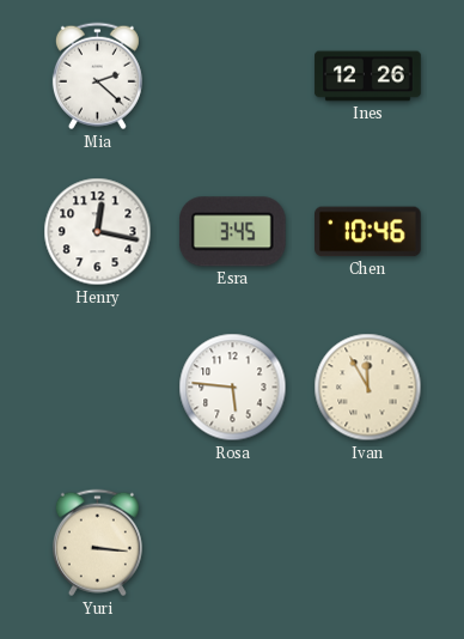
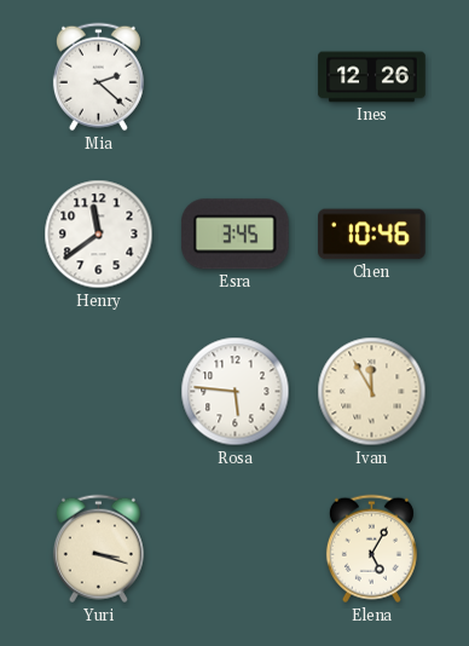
Henry: 12:17 -> 11:39 (99, 235)
Yuri: 3:16 -> 3:18 (98, 549)
Elena: none -> 5:05 (371, 549)
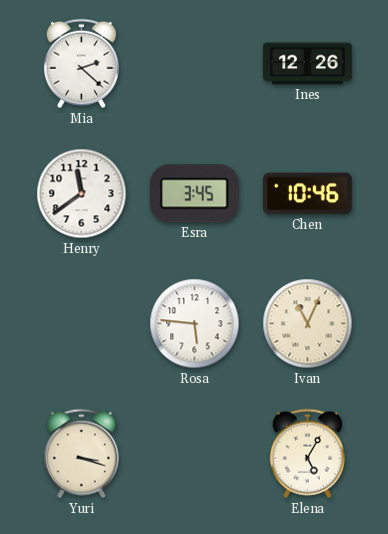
Ivan: 11:55 -> 11:04 (308, 324)
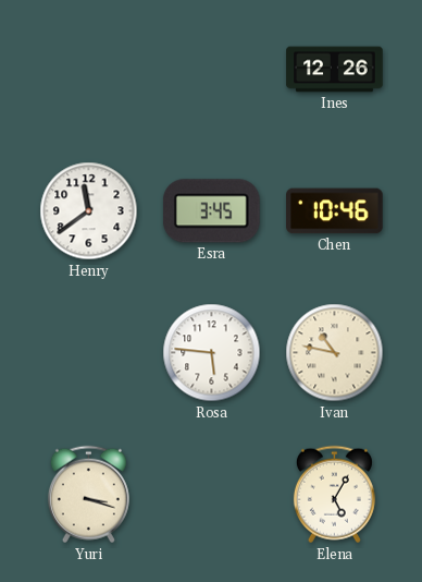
Mia: 2:22 -> none (81, 64)
Ivan: 11:04 -> 10:47 (335, 353)
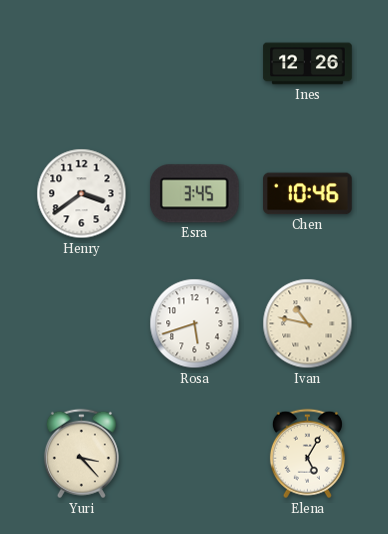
Henry: 11:39 -> 3:39 (82, 194)
Rosa: 5:46 -> 5:42 (195, 324)
Yuri: 3:18 -> 3:23 (81, 454)
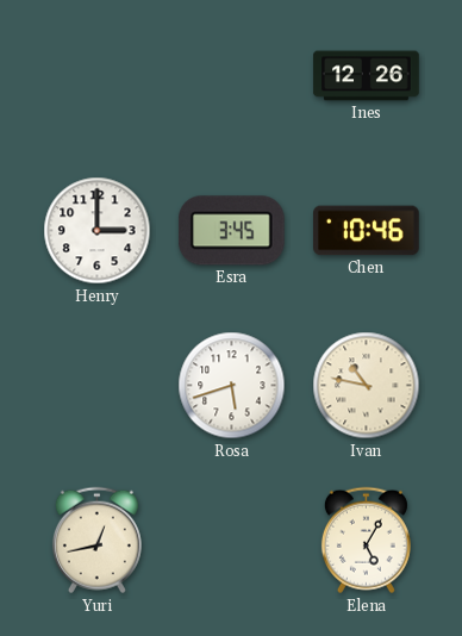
Henry: 3:39 -> 3:00 (98, 231)
Yuri: 3:23 -> 12:43 (96, 541)
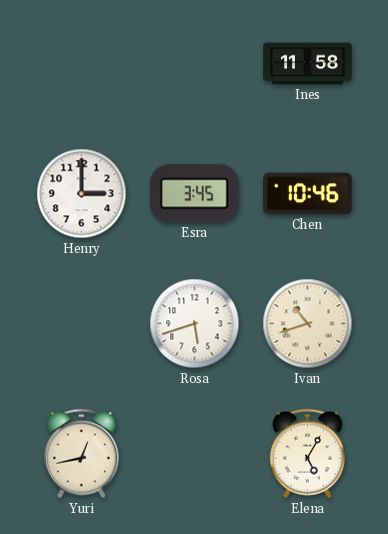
Ines: 12:26 -> 11:58 (308, 64)
Ivan: 10:47 -> 10:42 (308, 324)
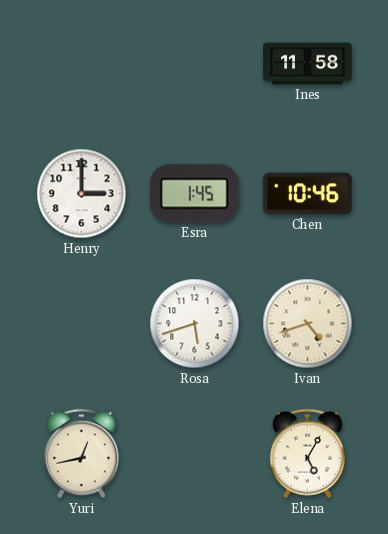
Esra: 3:45 -> 1:45 (194, 194)
Ivan: 10:42 -> 4:42 (308, 324)
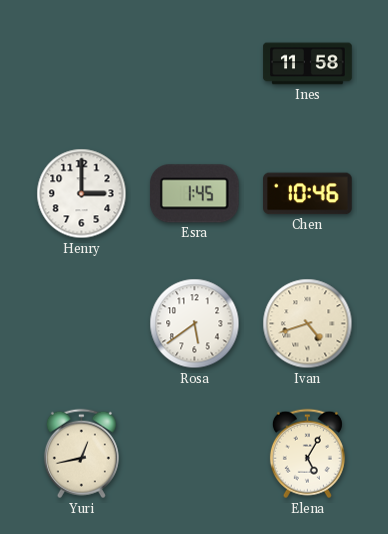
Rosa: 5:42 -> 5:39 (195, 324)
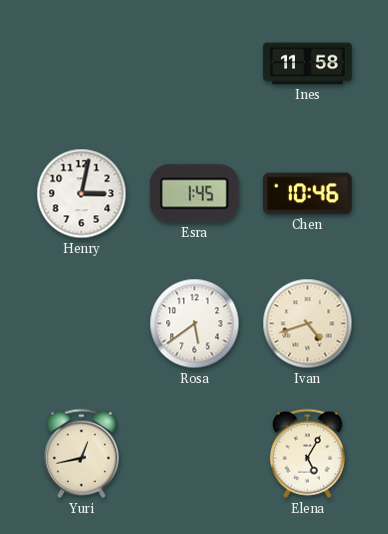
Henry: 3:00 -> 3:02 (82, 194)
